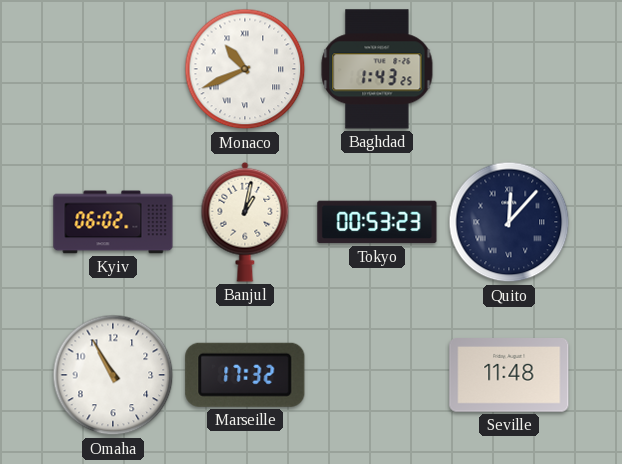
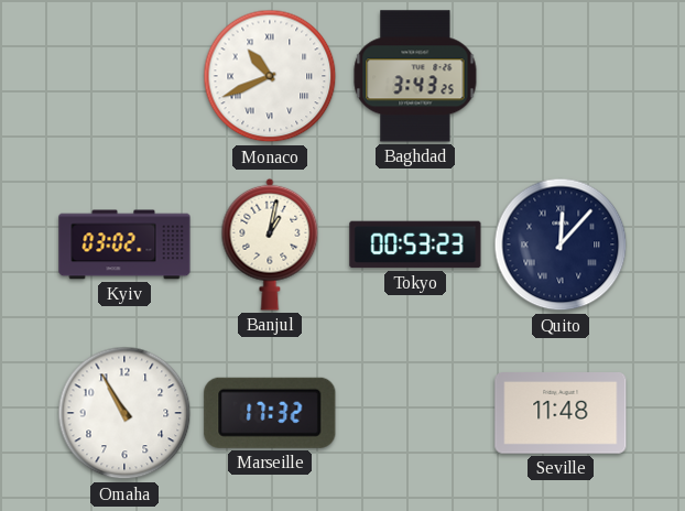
Baghdad: 1:43 -> 3:43 (415, 76)
Kyiv: 06:02 -> 03:02 (124, 244)
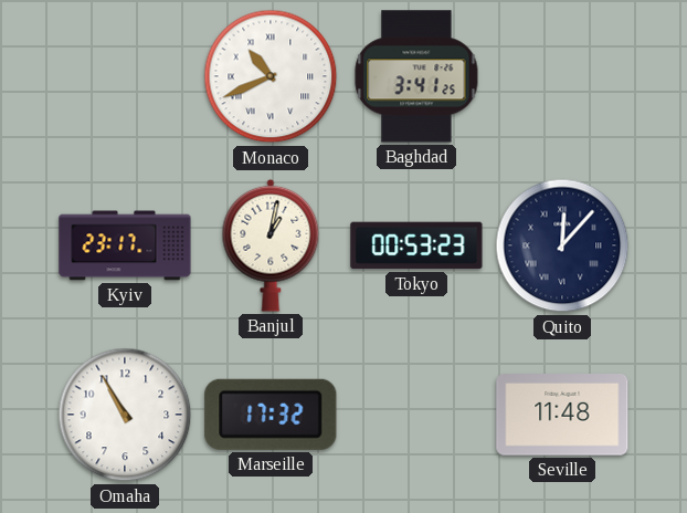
Baghdad: 3:43 -> 3:41 (416, 76)
Kyiv: 03:02 -> 23:17 (125, 245)
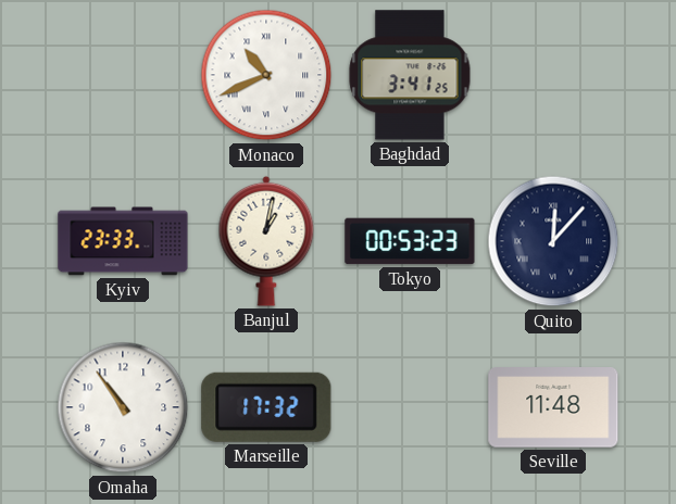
Kyiv: 23:17 -> 23:33 (123, 241)
Omaha: 10:55 -> 10:54 (123, 407)
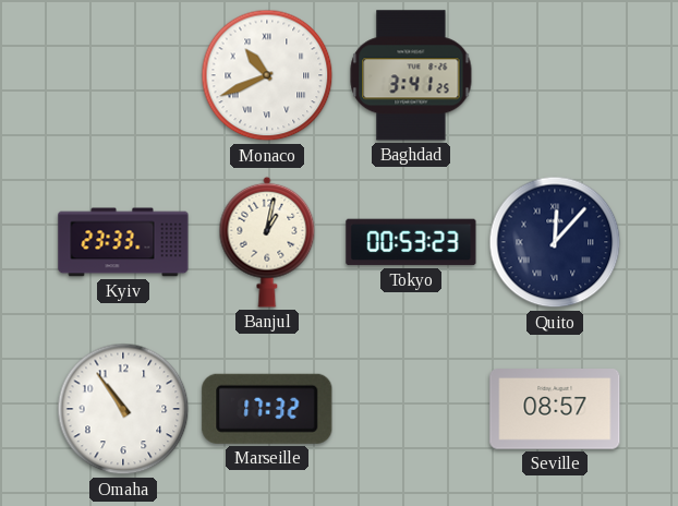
Seville: 11:48 -> 08:57 (555, 410)
